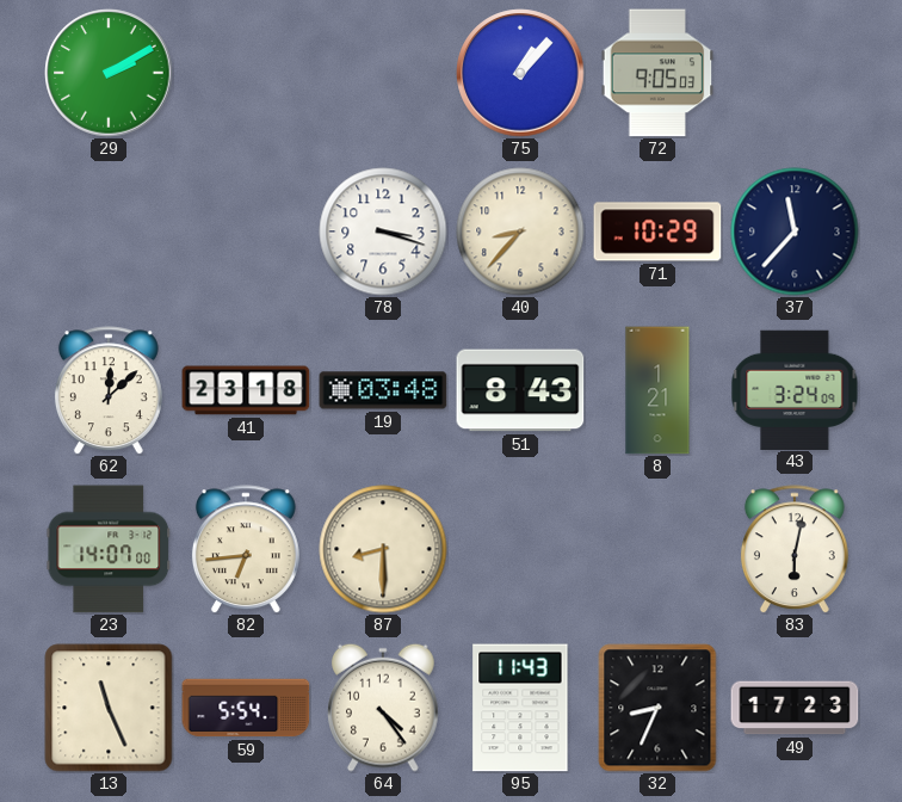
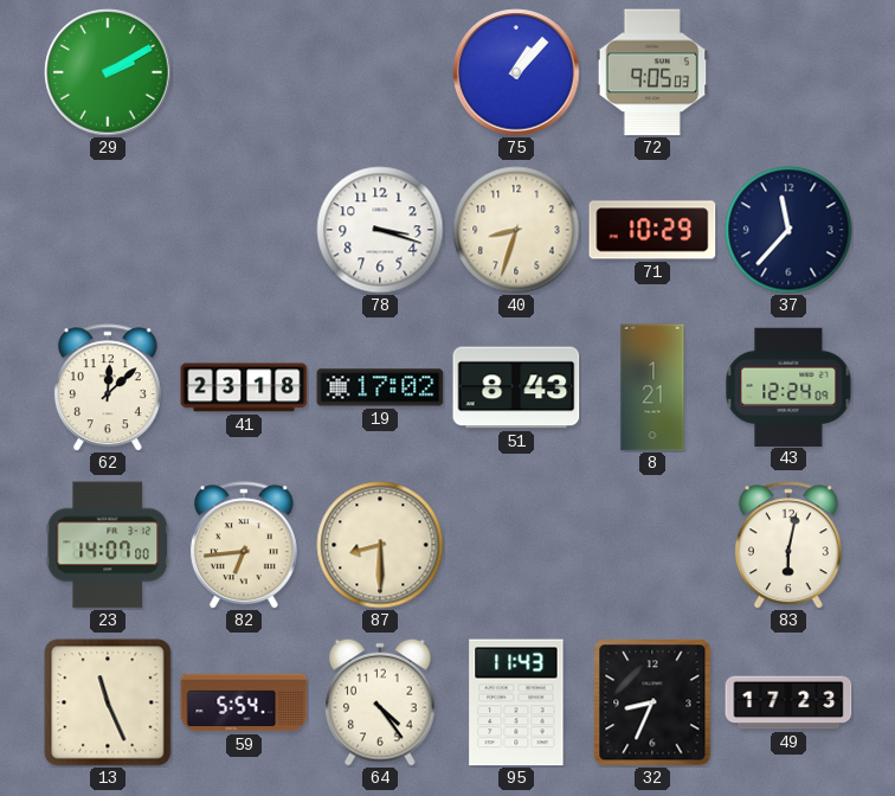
40: 8:37 -> 8:33 (516, 230)
19: 03:48 -> 17:02 (380, 387)
43: 3:24 -> 12:24 (788, 386)
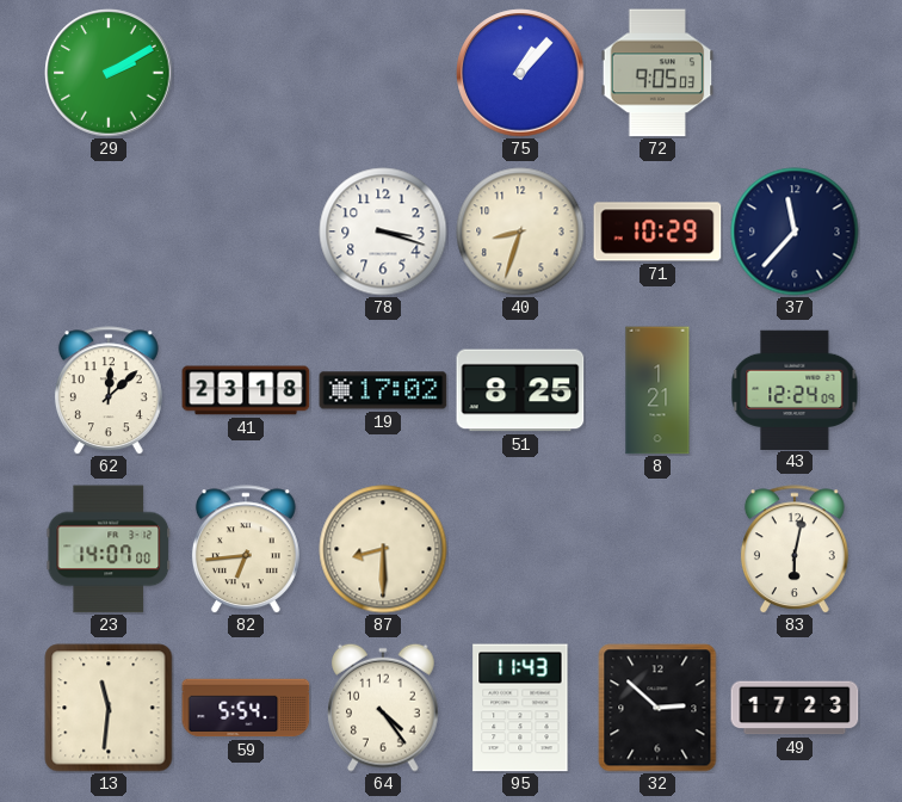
51: 8:43 -> 8:25 (520, 390)
13: 11:26 -> 11:31 (109, 708)
32: 8:34 -> 2:52 (657, 708)
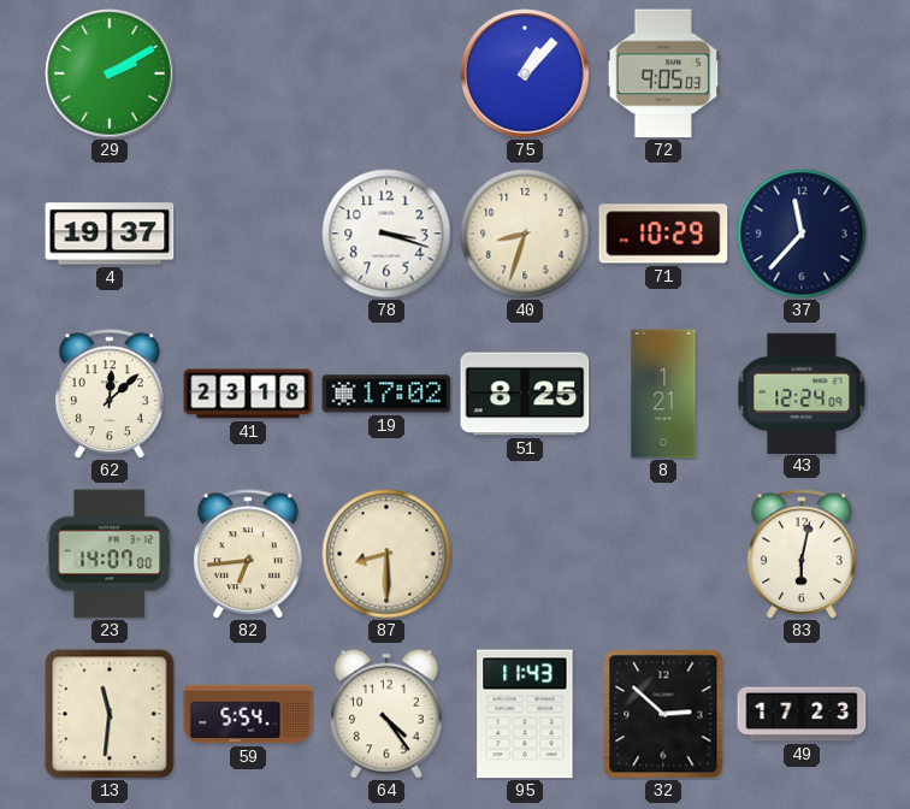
4: none -> 19:37 (110, 234)
